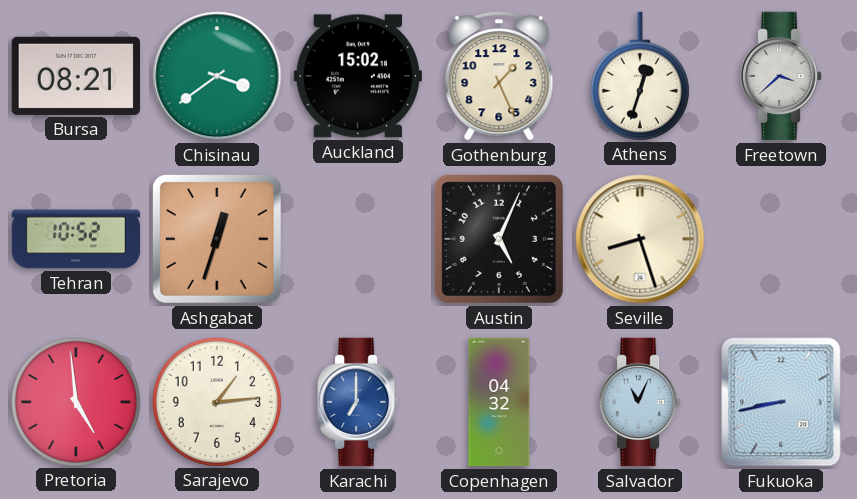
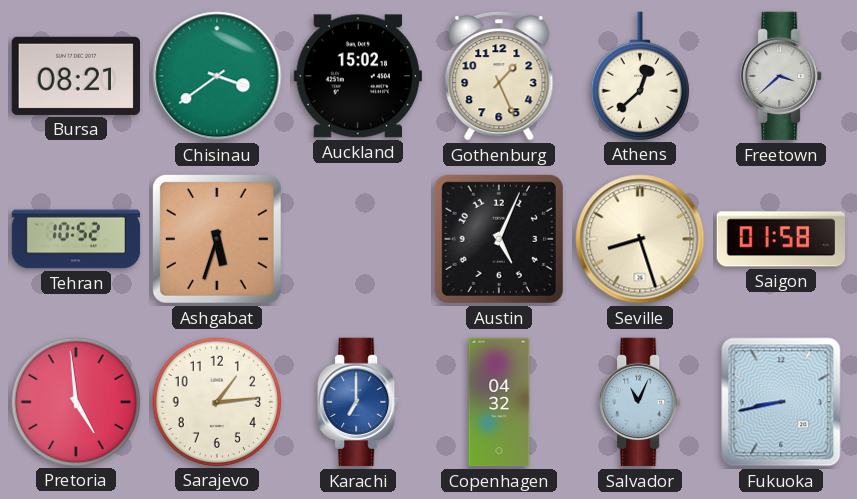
Athens: 12:33 -> 12:38 (640, 76)
Ashgabat: 12:33 -> 5:33 (217, 239)
Saigon: none -> 01:58 (781, 239)
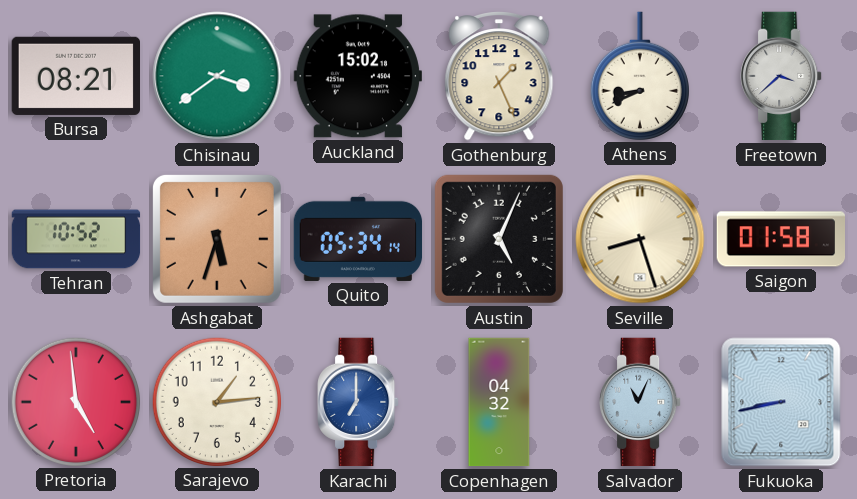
Athens: 12:38 -> 8:41 (640, 76)
Quito: none -> 05:34 (358, 239)
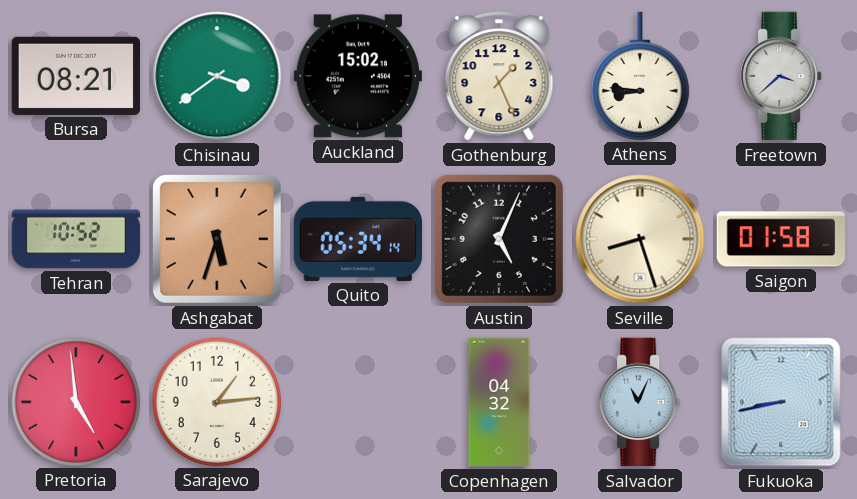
Athens: 8:41 -> 8:46 (640, 76)
Karachi: 7:00 -> none (358, 402)
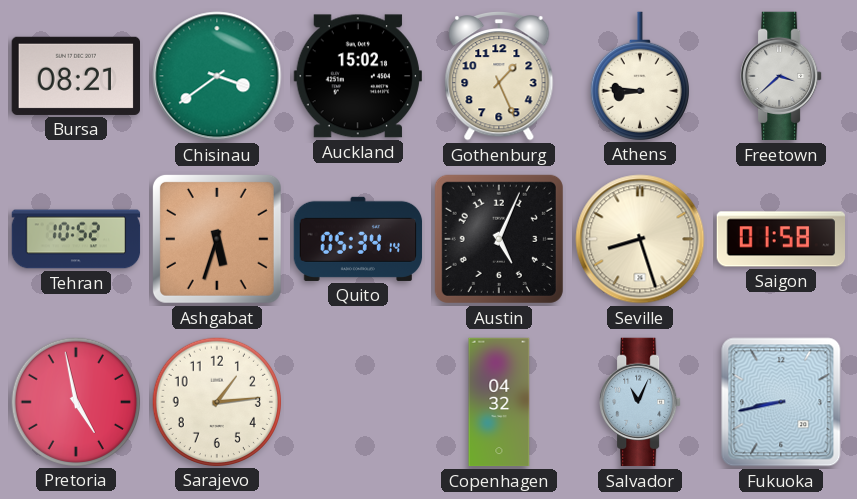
Pretoria: 4:59 -> 4:58 (75, 401)
